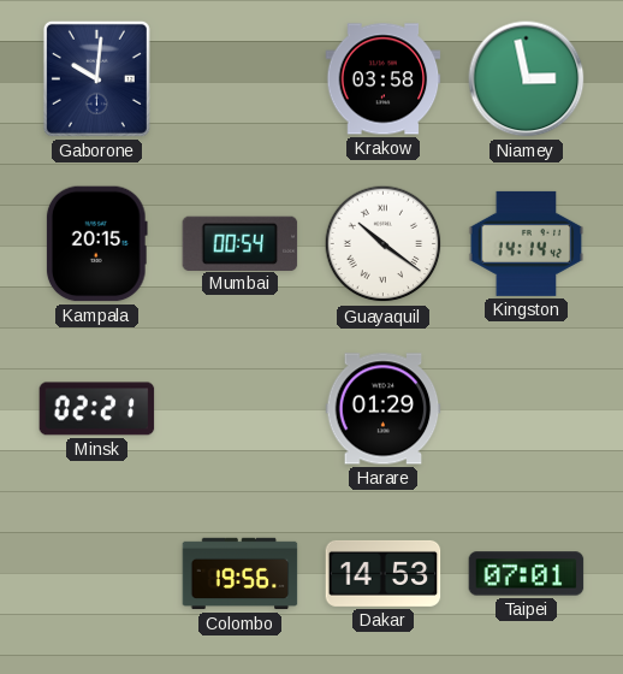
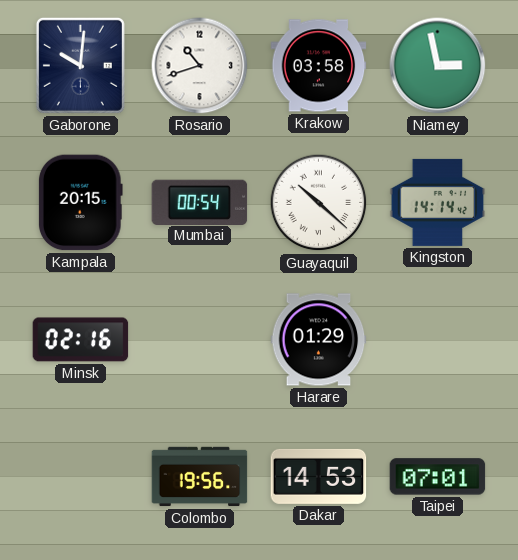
Rosario: none -> 10:42 (200, 66)
Guayaquil: 10:21 -> 10:22 (319, 203)
Minsk: 02:21 -> 02:16 (81, 340)
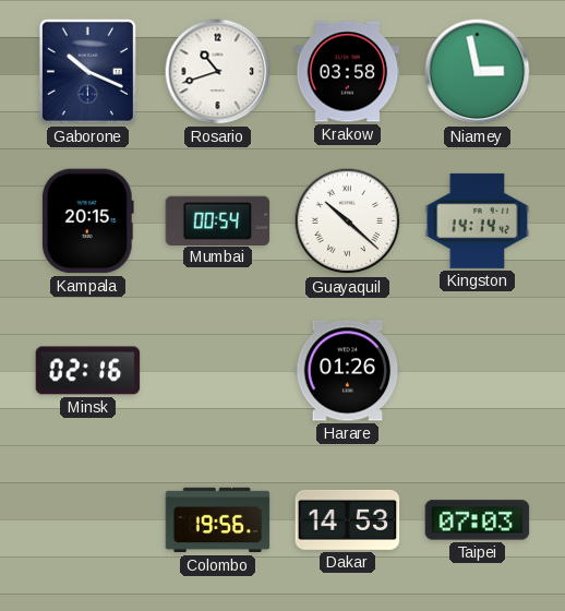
Gaborone: 10:01 -> 10:19 (87, 71)
Harare: 01:29 -> 01:26 (348, 371)
Taipei: 07:01 -> 07:03 (478, 520)
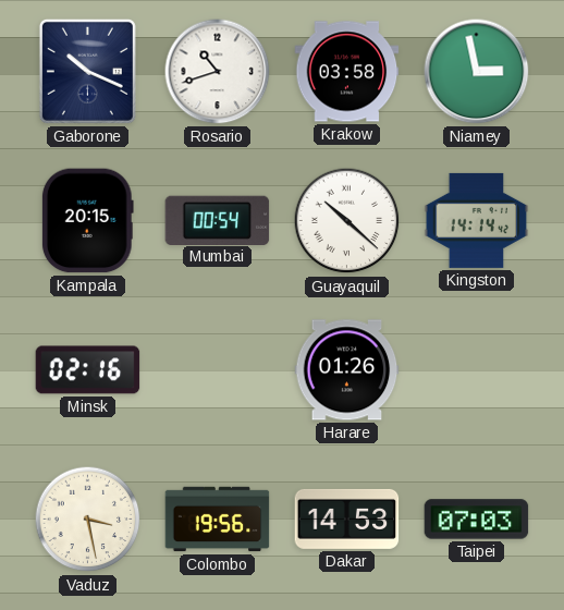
Vaduz: none -> 3:28 (88, 520)
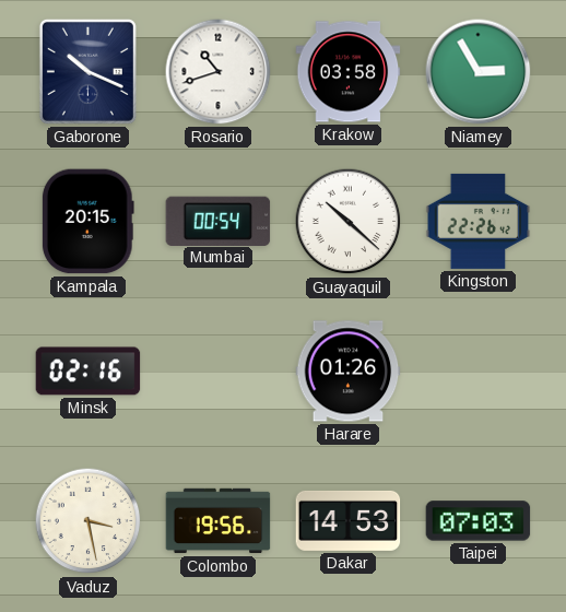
Niamey: 2:58 -> 2:55 (479, 72)
Kingston: 14:14 -> 22:26 (479, 221)
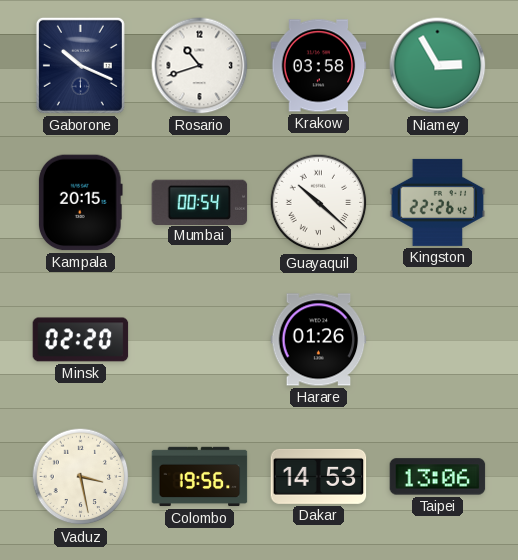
Minsk: 02:16 -> 02:20 (81, 340)
Taipei: 07:03 -> 13:06 (438, 477)
